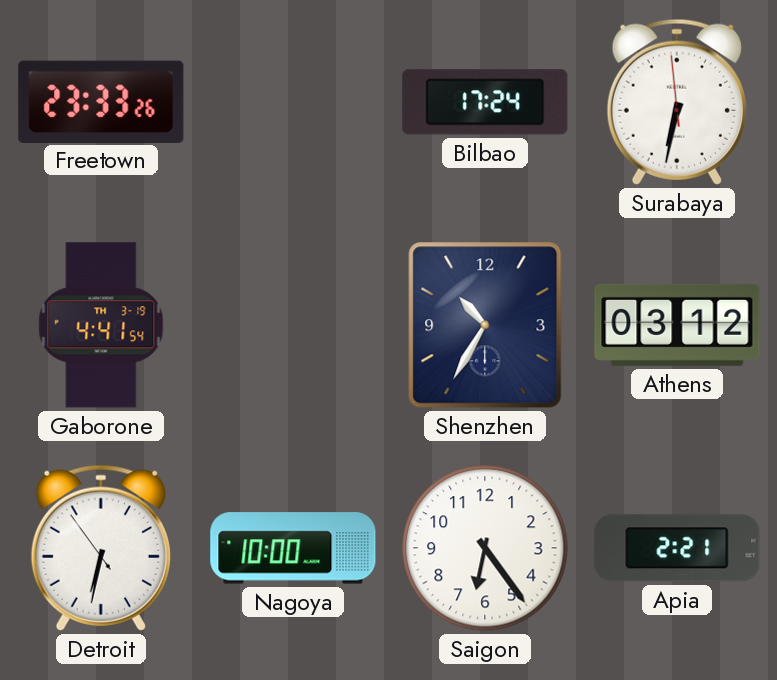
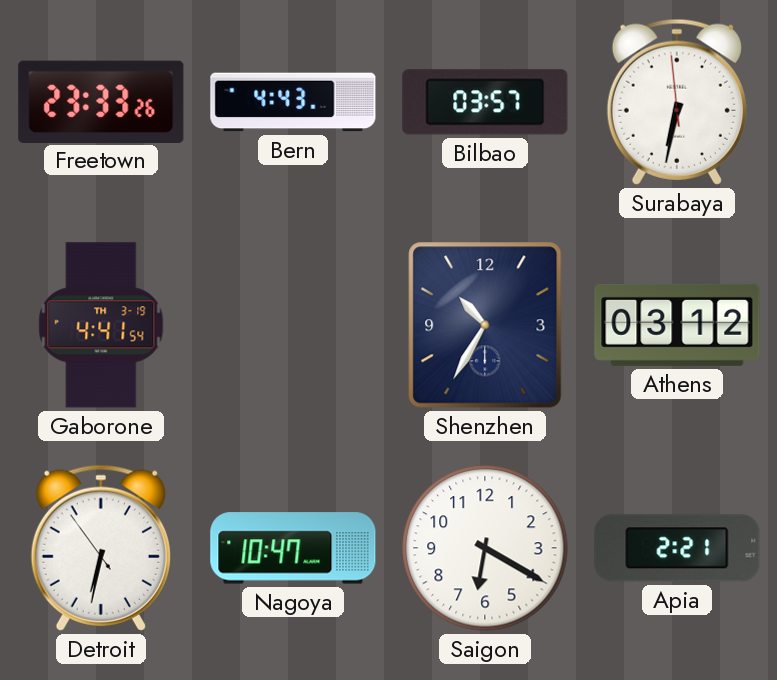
Bern: none -> 4:43 (293, 102)
Bilbao: 17:24 -> 03:57 (485, 102)
Nagoya: 10:00 -> 10:47 (293, 548)
Saigon: 6:24 -> 6:20 (485, 548)
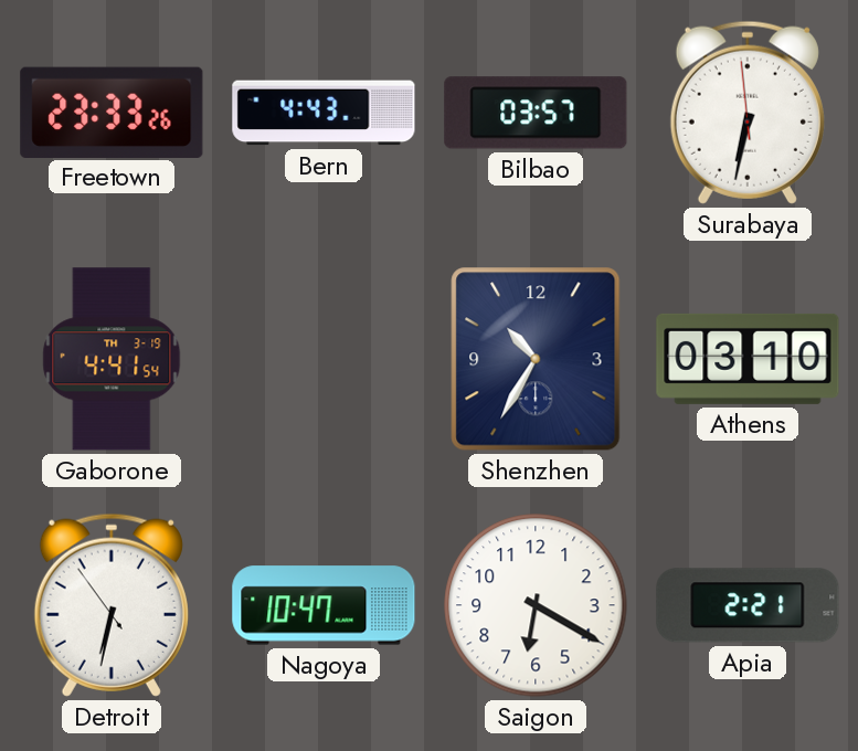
Athens: 03:12 -> 03:10 (748, 359)
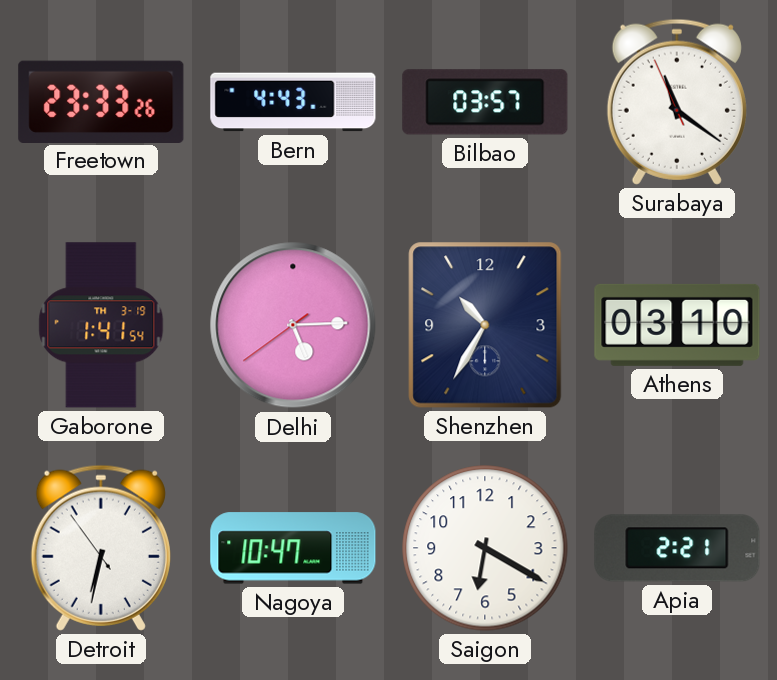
Surabaya: 6:31 -> 11:20 (677, 102)
Gaborone: 4:41 -> 1:41 (101, 325)
Delhi: none -> 5:14 (293, 325)
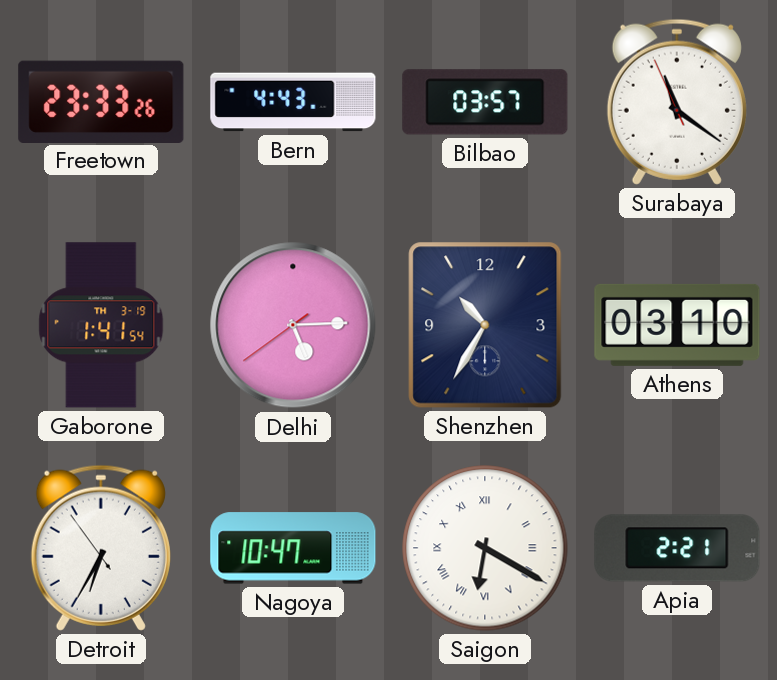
Detroit: 6:31 -> 6:34 (101, 548)
Saigon numerals: Arabic -> Roman (485, 548)
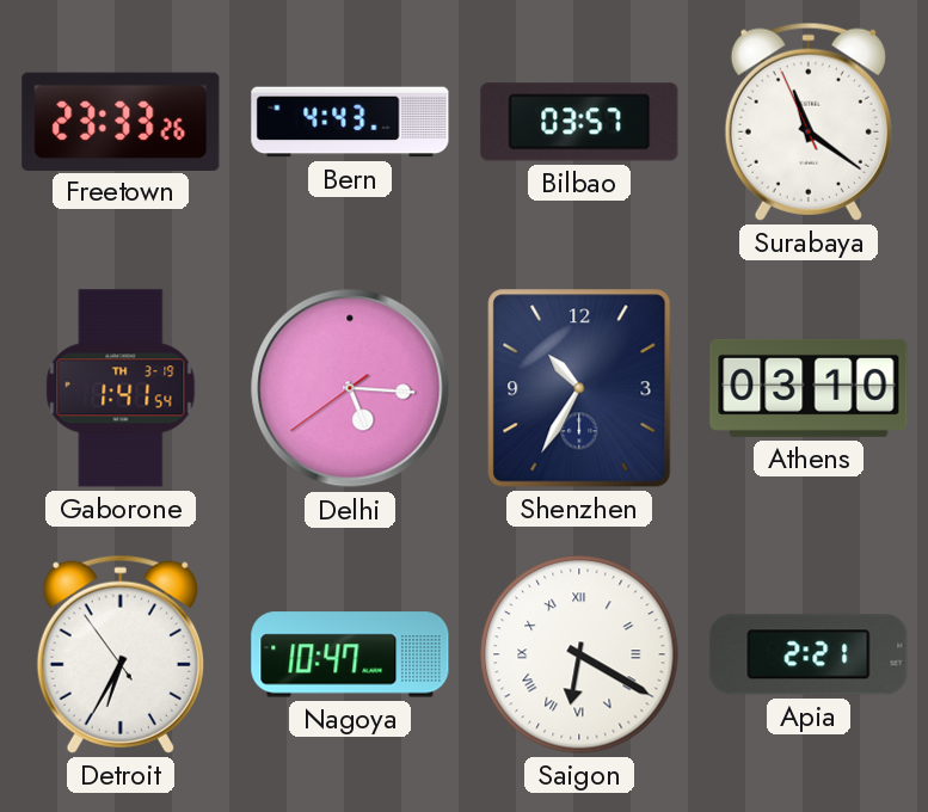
Delhi: 5:14 -> 5:15 (350, 388)
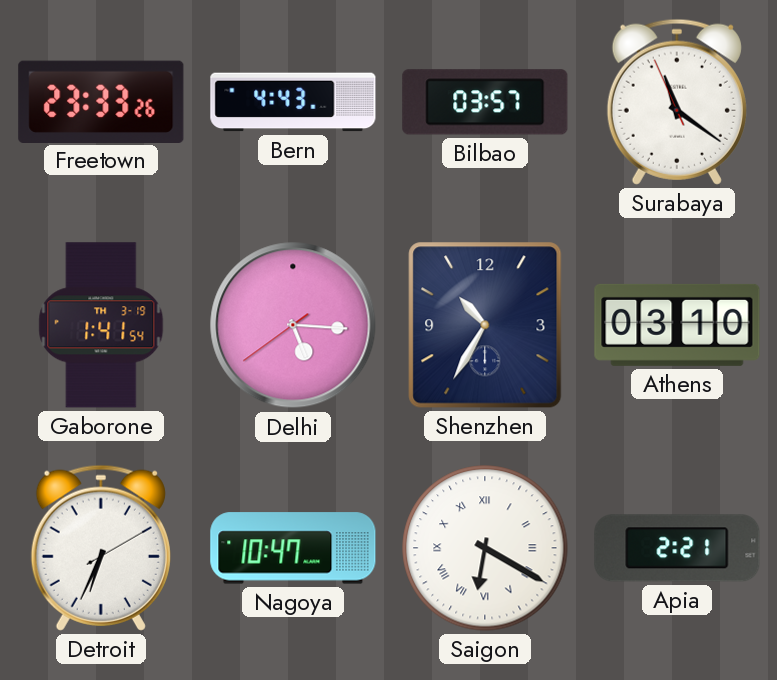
Detroit: 6:34:54 -> 6:34:10 (101, 548)
